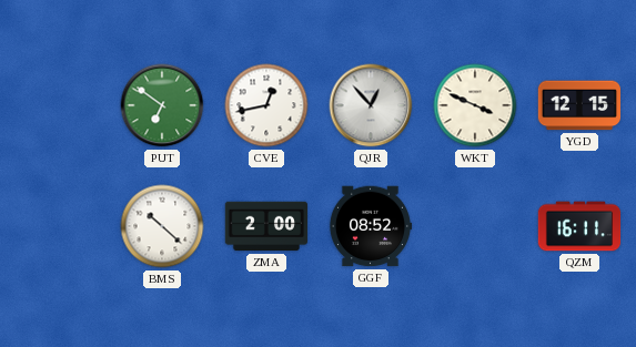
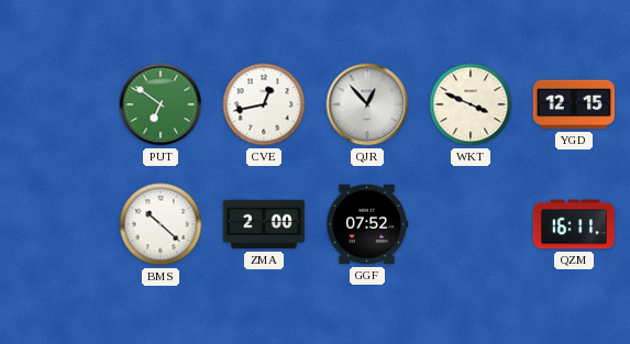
GGF: 08:52 -> 07:52 (367, 224)
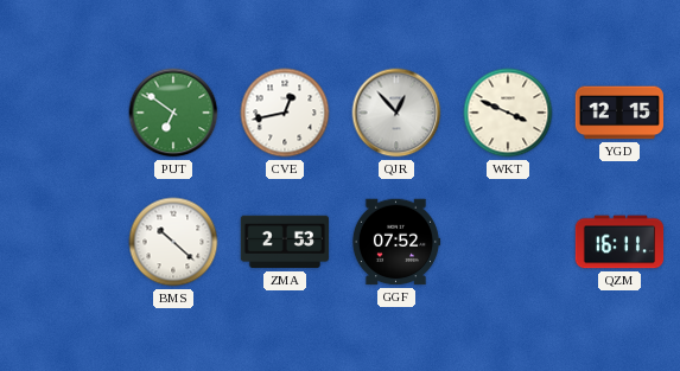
ZMA: 2:00 -> 2:53 (285, 242)
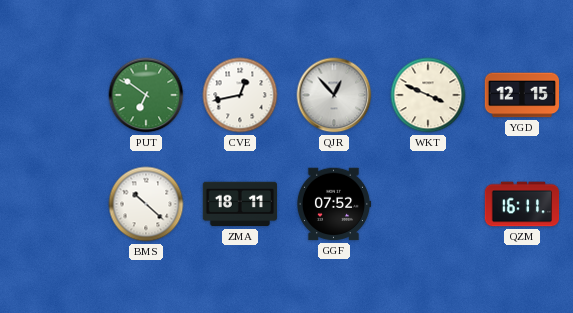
ZMA: 2:53 -> 18:11 (240, 204)
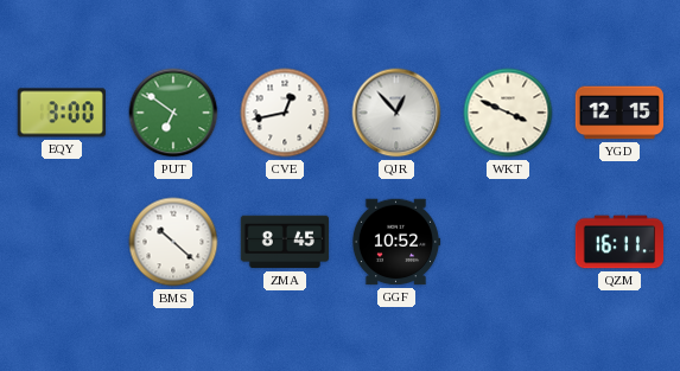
EQY: none -> 3:00 (62, 113)
ZMA: 18:11 -> 8:45 (285, 242)
GGF: 07:52 -> 10:52 (396, 242)
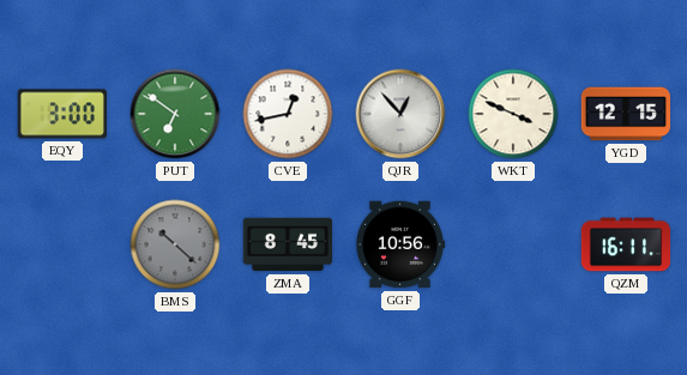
BMS dial: white -> grey (175, 244)
GGF: 10:52 -> 10:56 (400, 244)
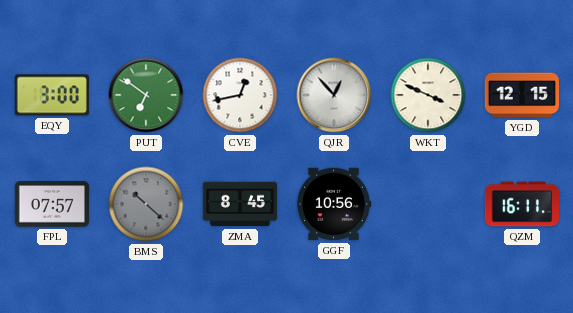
FPL: none -> 07:57 (52, 204)
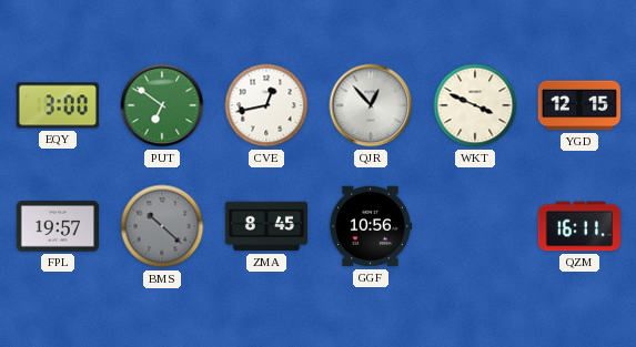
FPL: 07:57 -> 19:57 (58, 226)
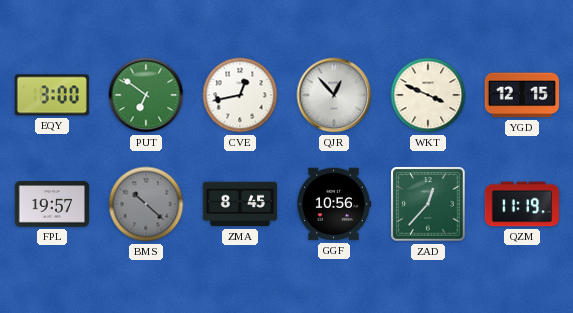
ZAD: none -> 12:37 (428, 204)
QZM: 16:11 -> 11:19 (522, 204)
